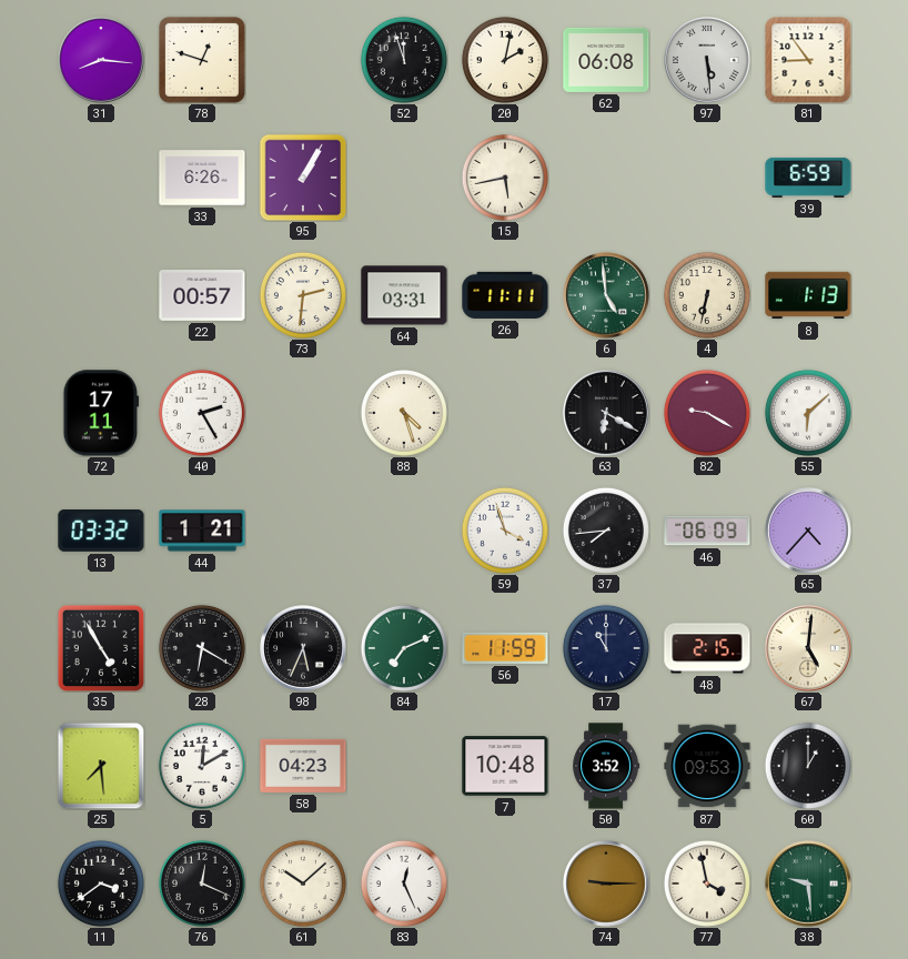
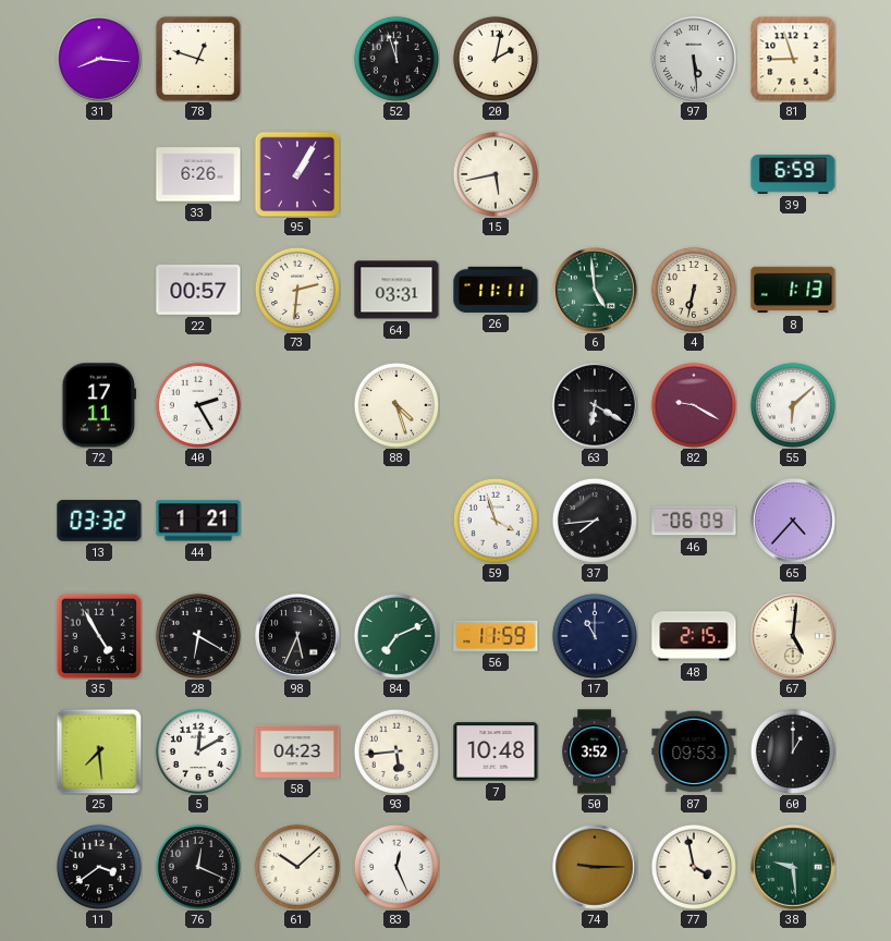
62: 06:08 -> none (606, 60)
81: 8:54 -> 8:57 (793, 59)
93: none -> 5:44 (396, 751)
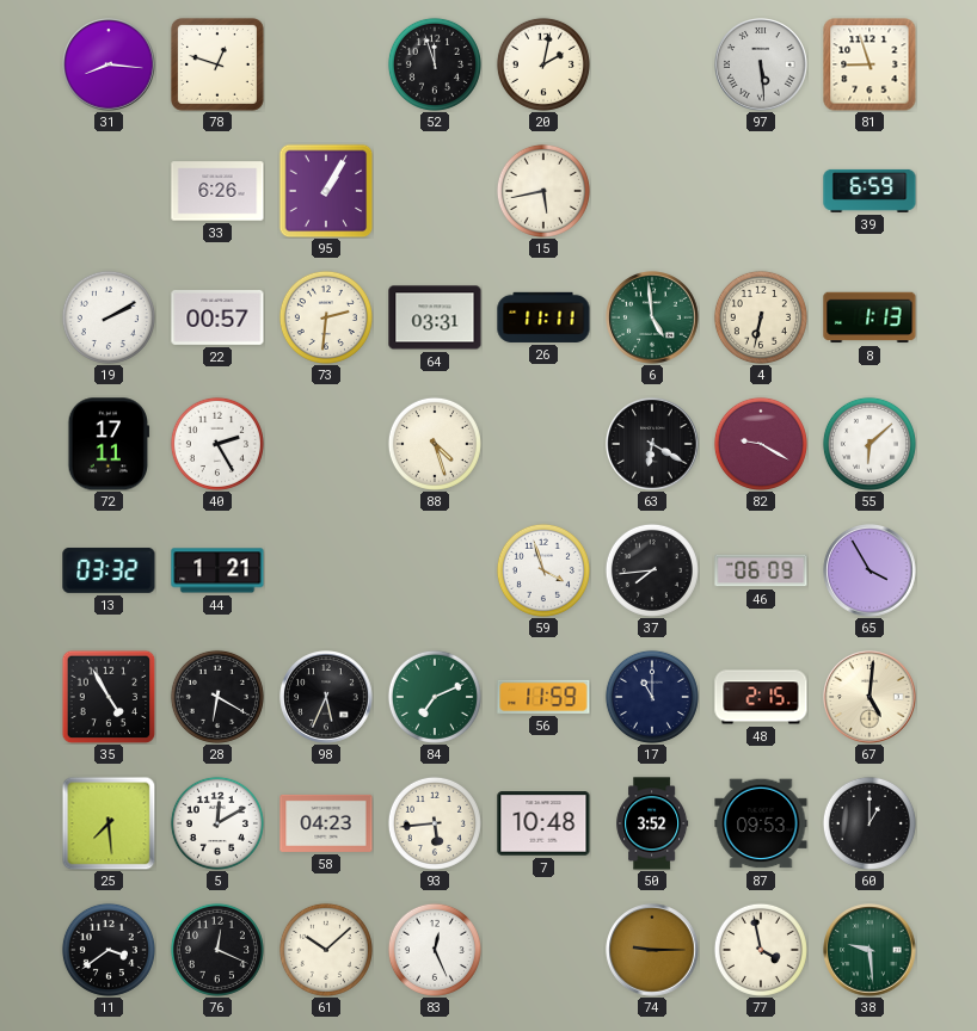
19: none -> 2:10 (109, 317)
65: 4:37 -> 3:55 (870, 570)
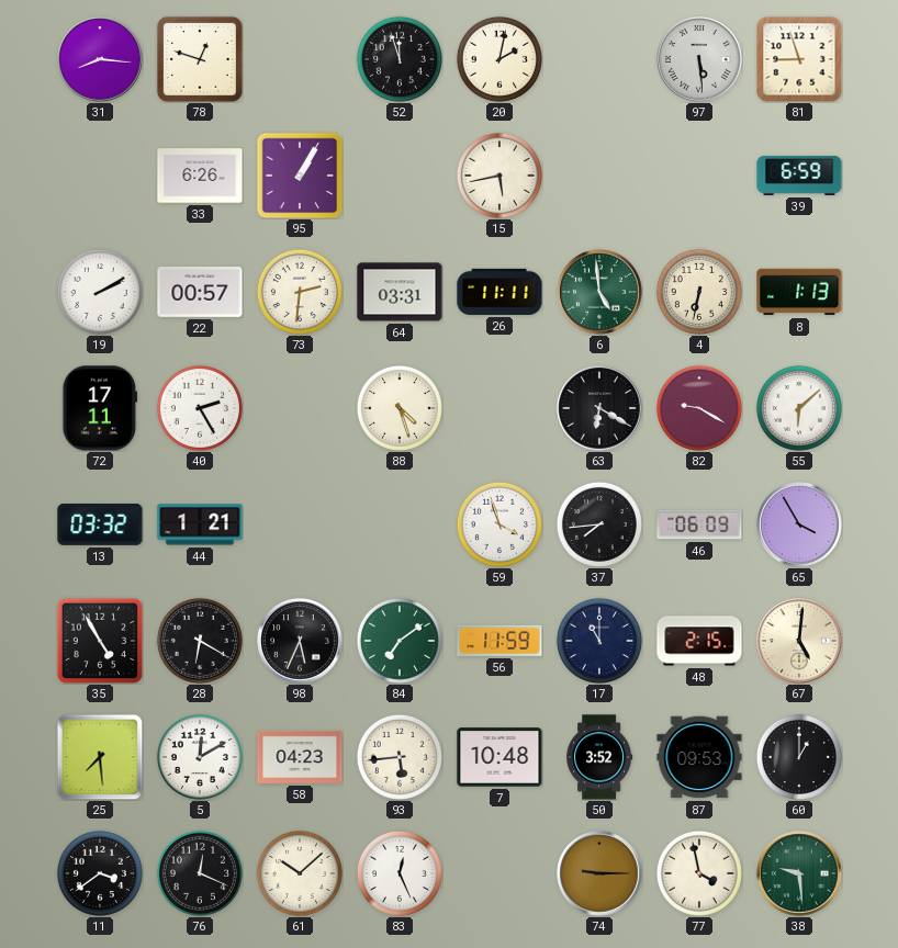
84: 7:11 -> 7:09 (400, 641)
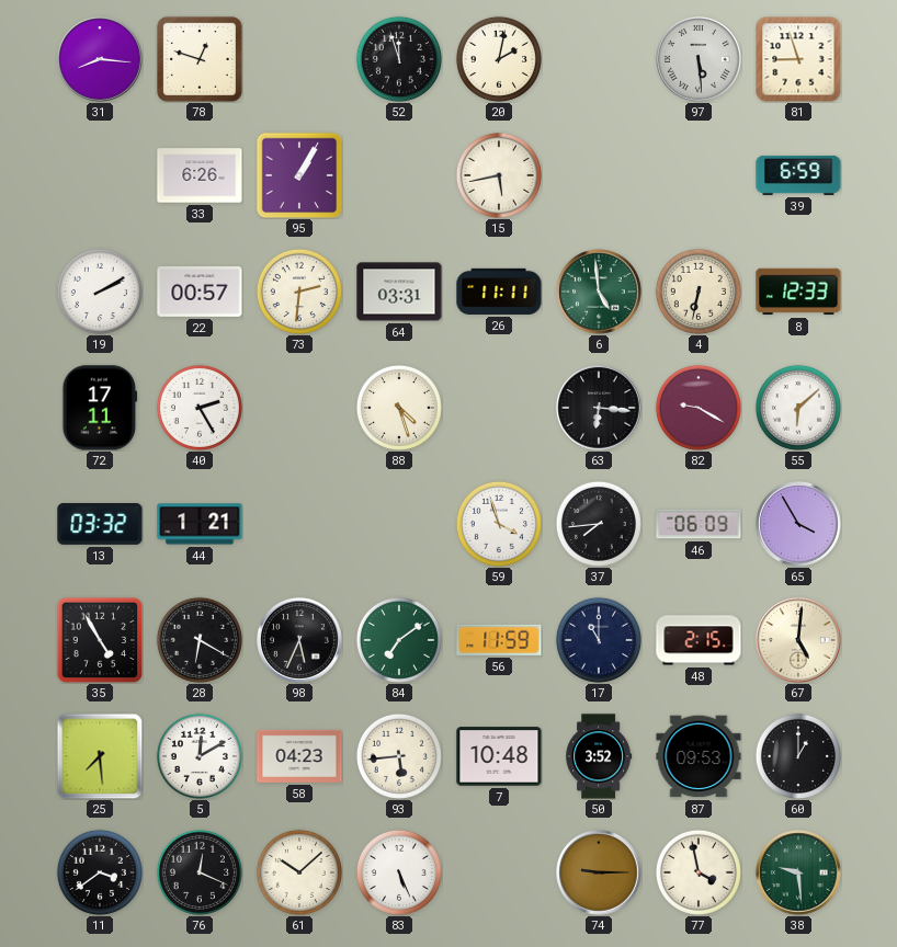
8: 1:13 -> 12:33 (798, 292)
63: 6:20 -> 6:16 (599, 408)
83: 12:26 -> 5:26 (399, 872)
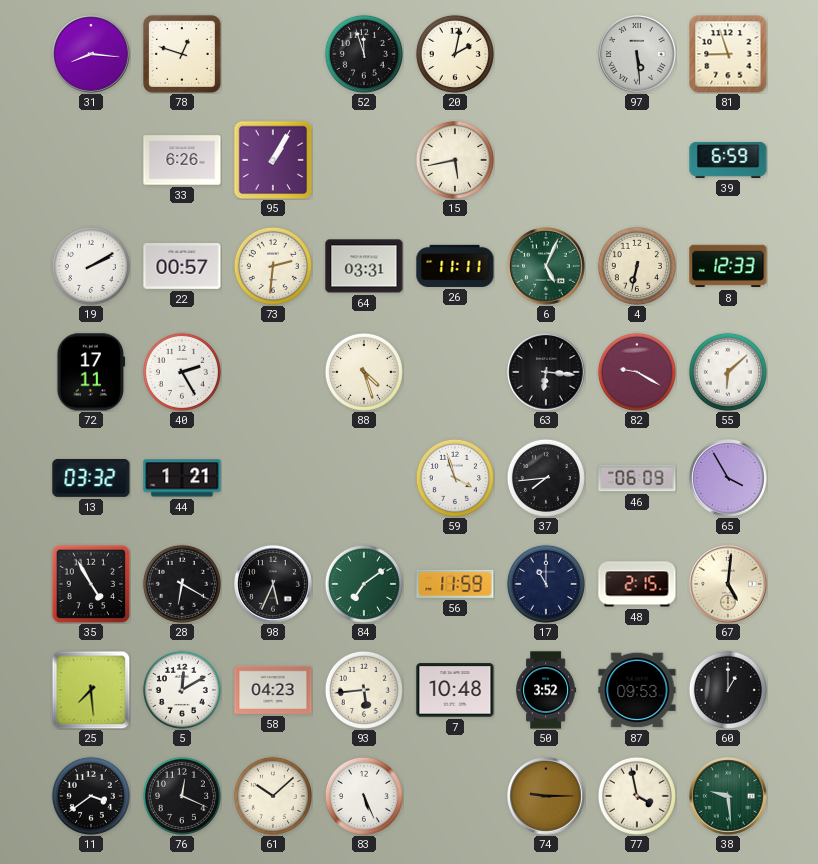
6: 4:59 -> 5:04 (546, 266)
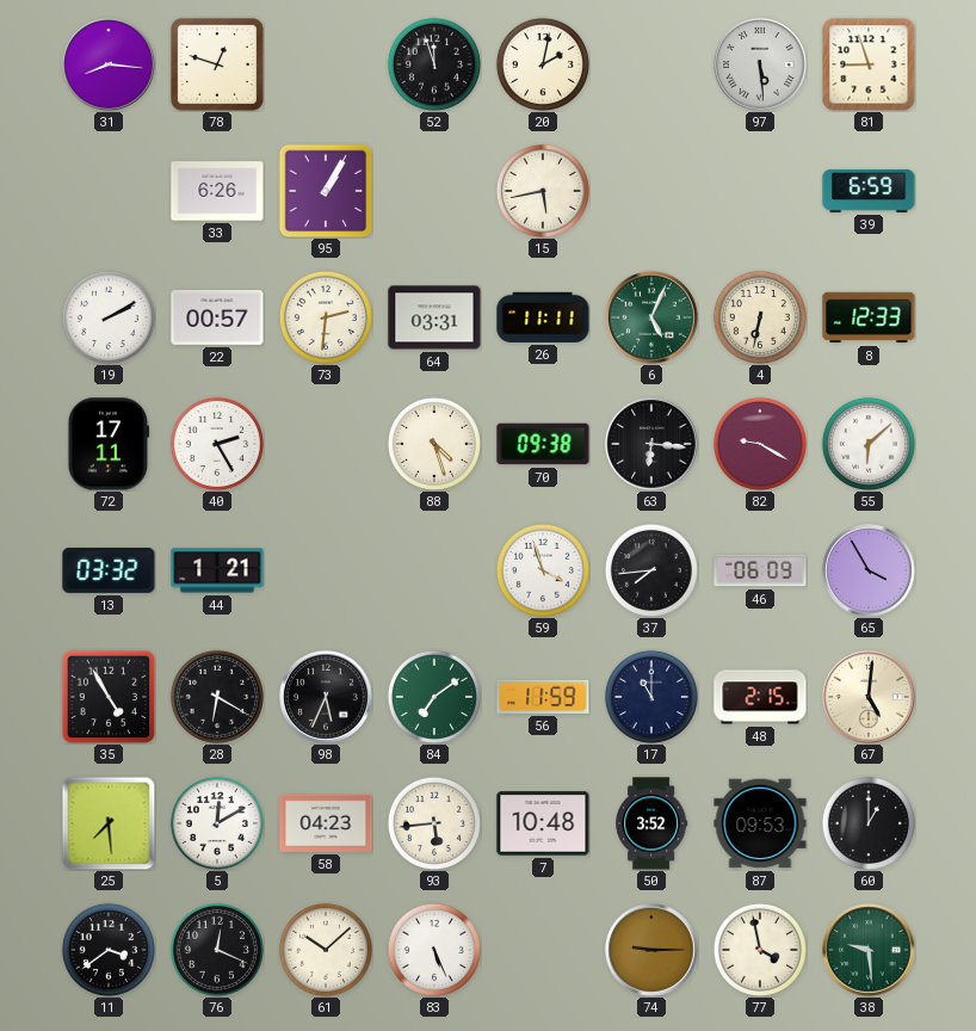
70: none -> 09:38 (543, 444)
